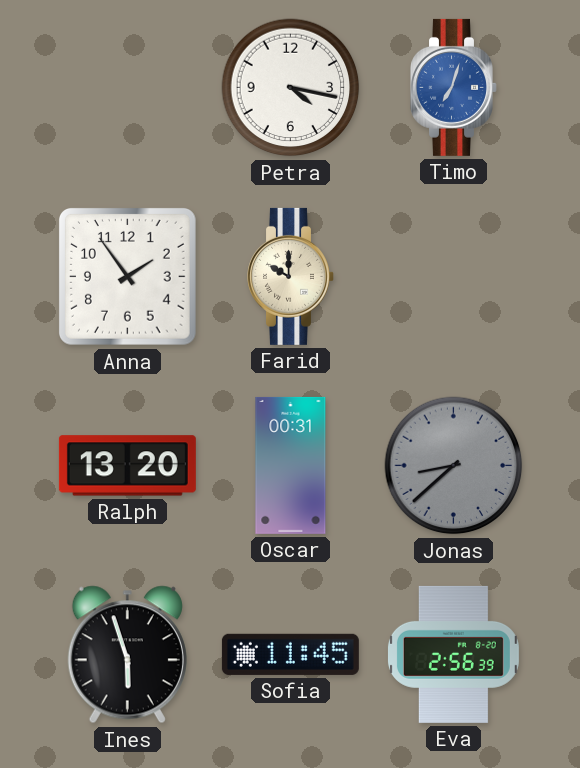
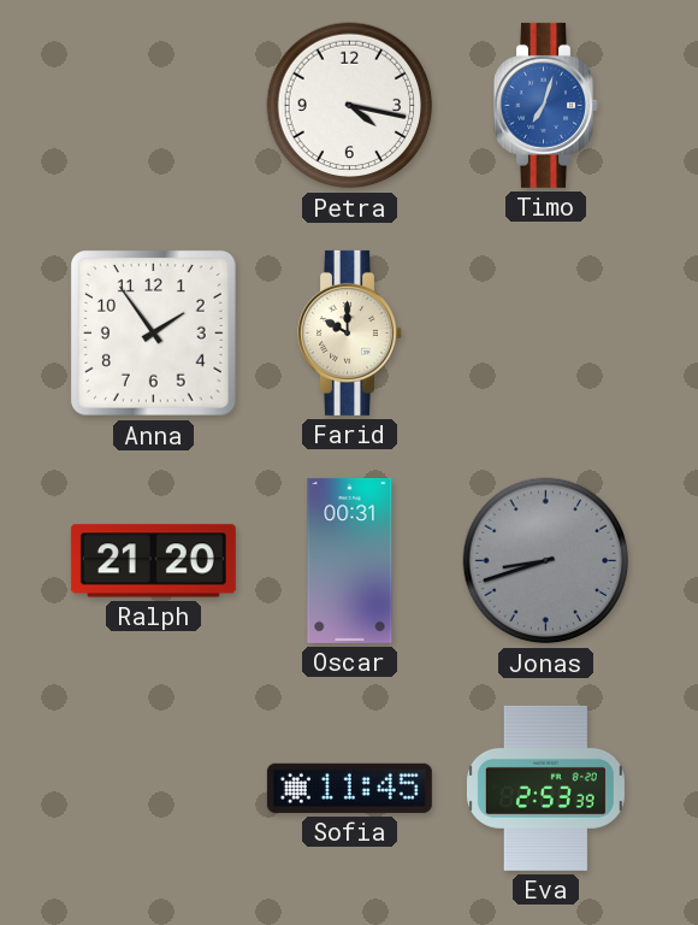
Ralph: 13:20 -> 21:20 (153, 561)
Jonas: 8:38 -> 8:42 (546, 561)
Ines: 5:57 -> none (127, 655)
Eva: 2:56 -> 2:53 (545, 788)
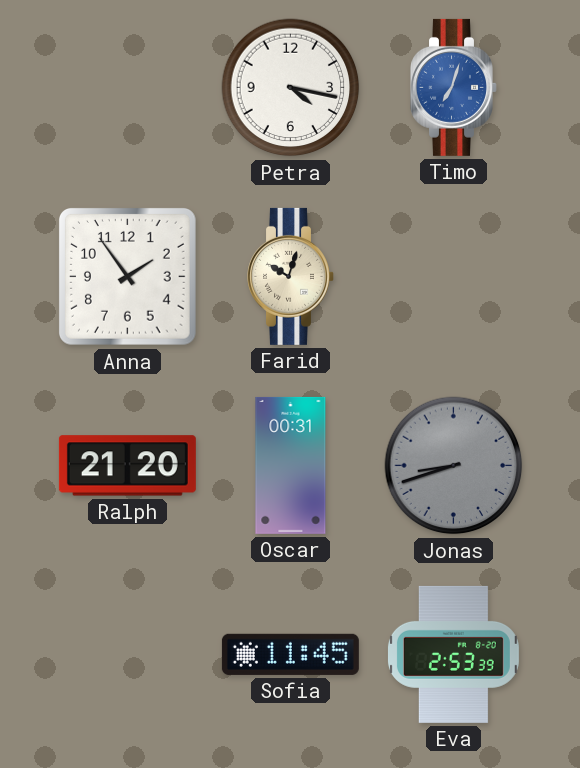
Farid: 10:00 -> 10:03 (291, 276)
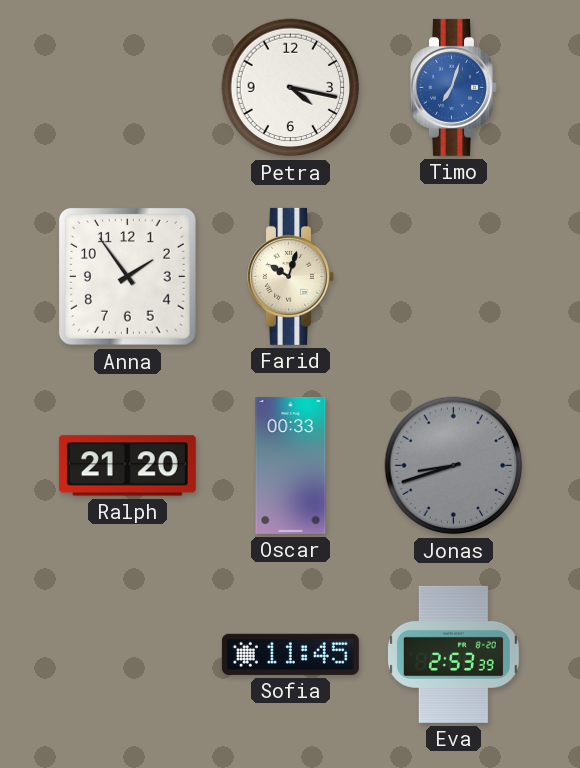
Oscar: 00:31 -> 00:33 (291, 465)
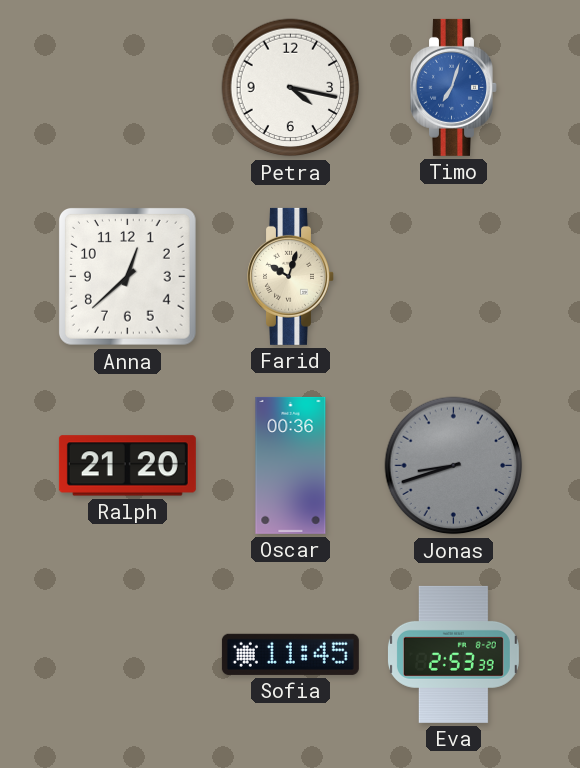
Anna: 1:54 -> 12:38 (128, 277)
Oscar: 00:33 -> 00:36 (291, 465)
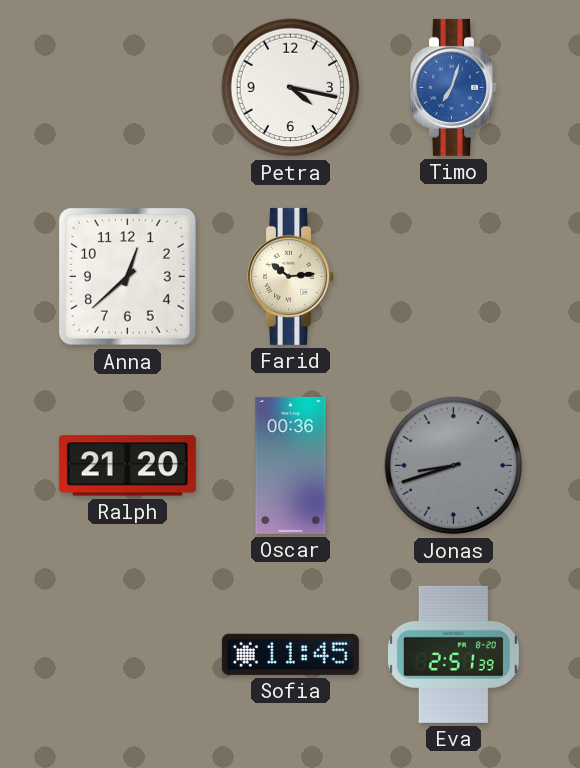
Farid: 10:03 -> 10:14 (291, 276)
Eva: 2:53 -> 2:51 (453, 654)
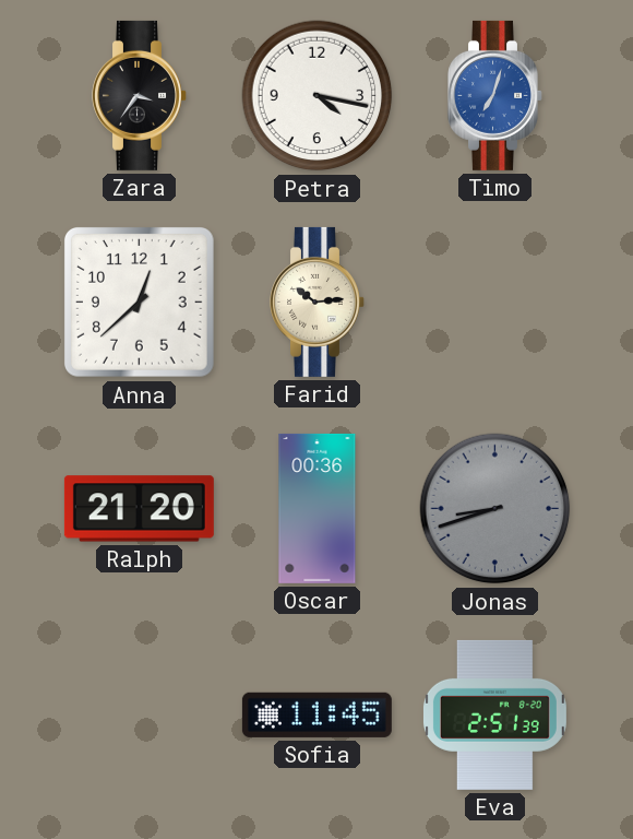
Zara: none -> 3:36 (140, 95)
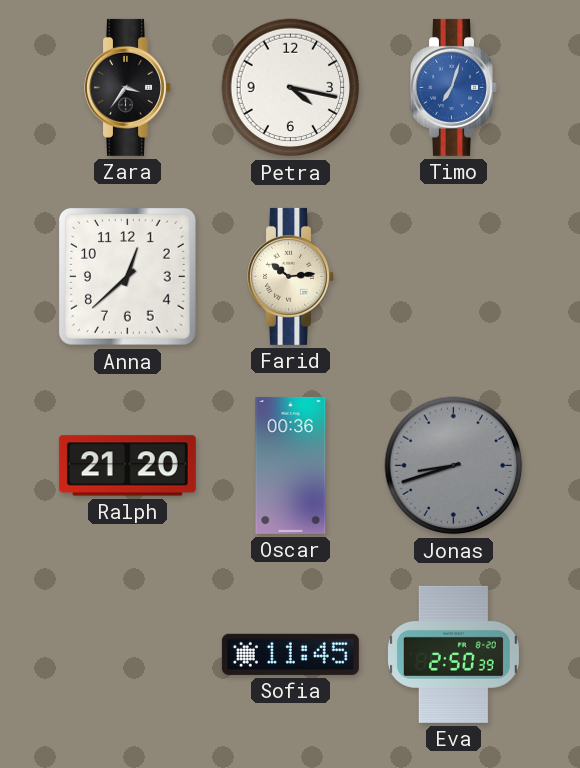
Eva: 2:51 -> 2:50 (453, 654)
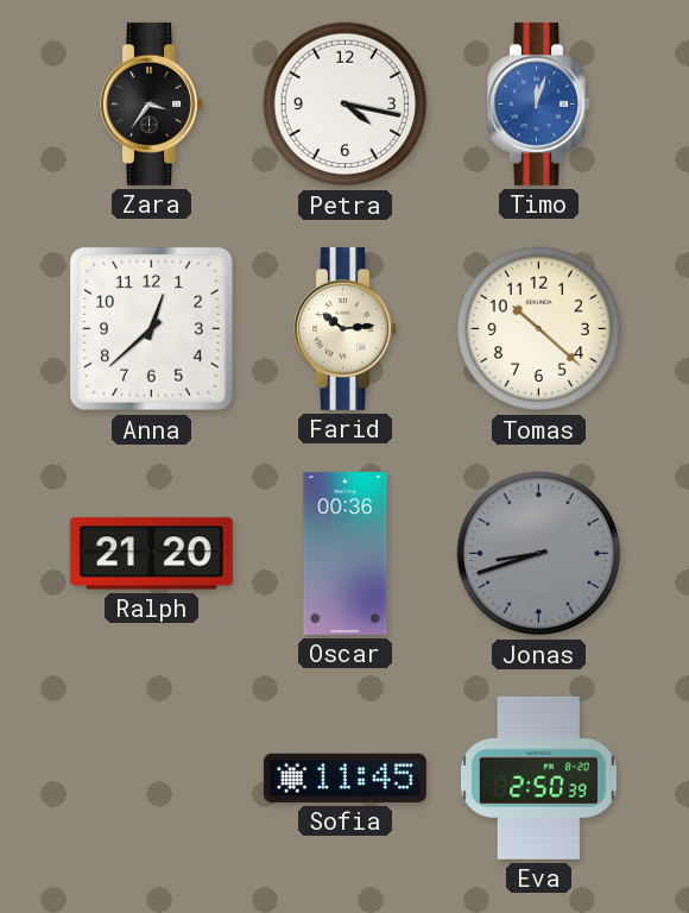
Timo: 7:03 -> 12:03 (539, 103)
Tomas: none -> 10:22 (539, 329)
